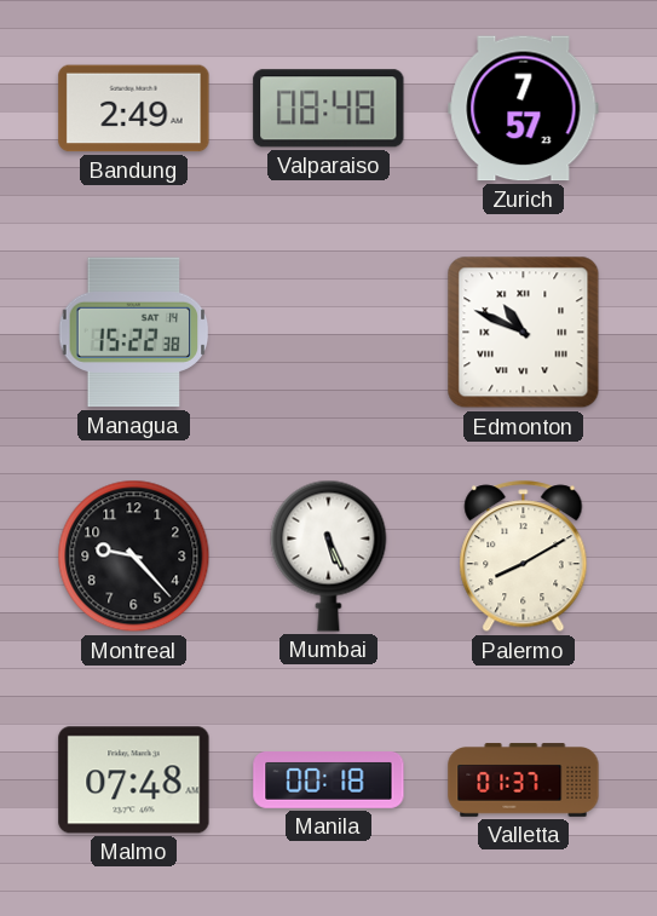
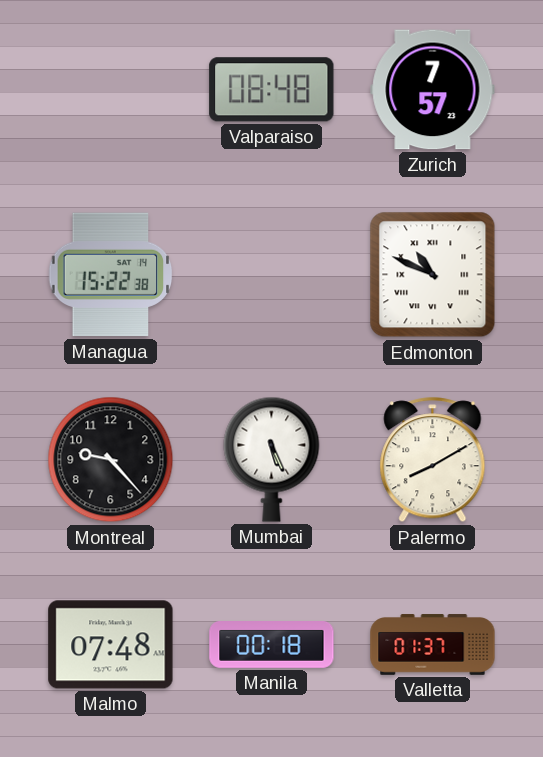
Bandung: 2:49 -> none (134, 109)
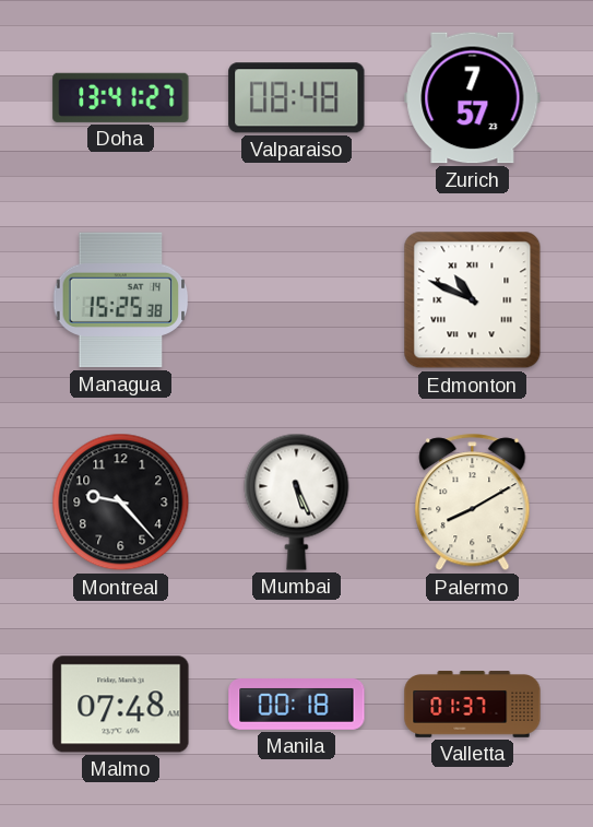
Doha: none -> 13:41 (121, 97)
Managua: 15:22 -> 15:25 (121, 300)
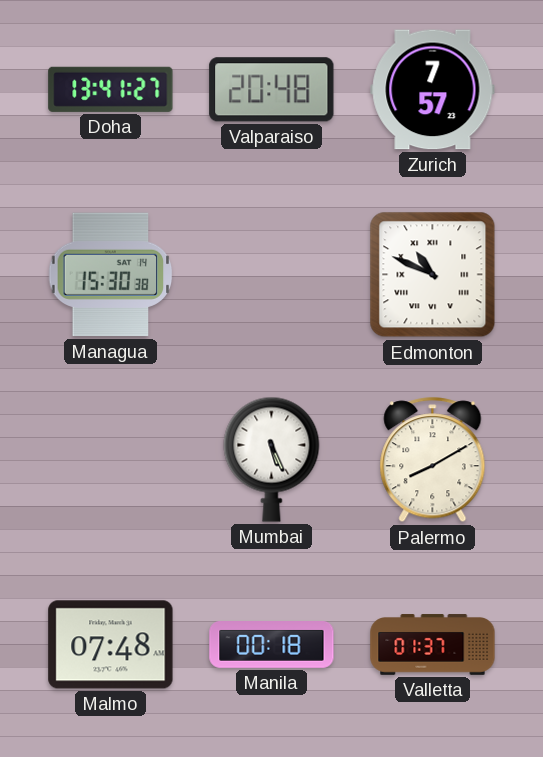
Valparaiso: 08:48 -> 20:48 (272, 90)
Managua: 15:25 -> 15:30 (111, 275)
Montreal: 9:23 -> none (121, 503)
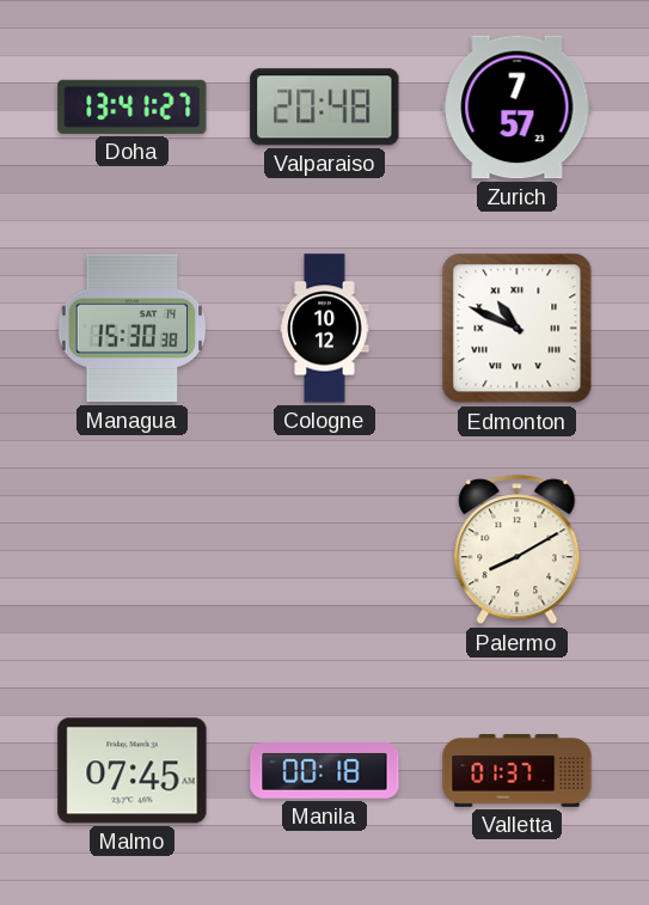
Cologne: none -> 10:12 (325, 329)
Mumbai: 5:26 -> none (272, 459)
Malmo: 07:48 -> 07:45 (133, 771)
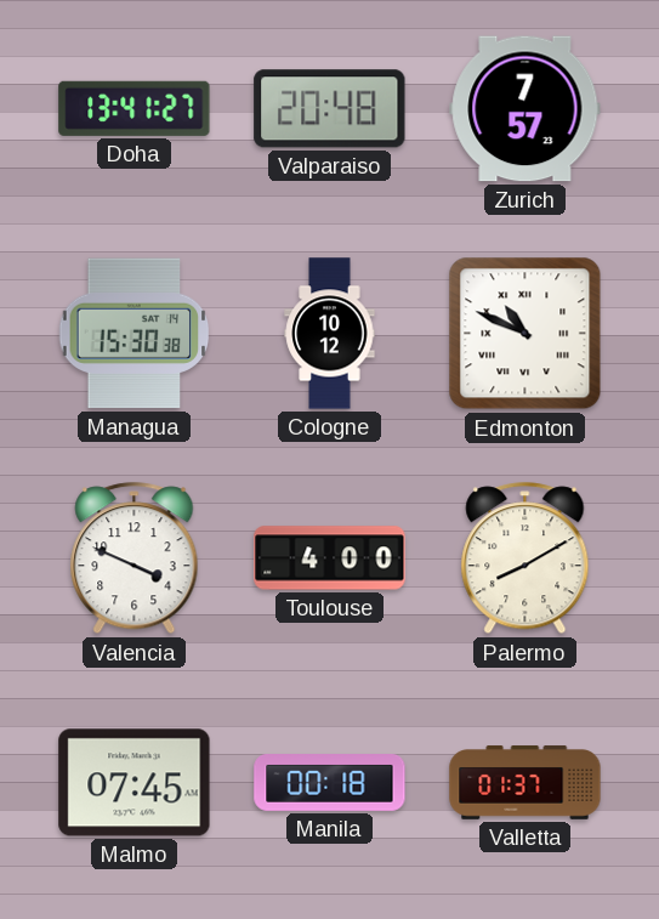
Valencia: none -> 3:49 (135, 558)
Toulouse: none -> 4:00 (330, 558)
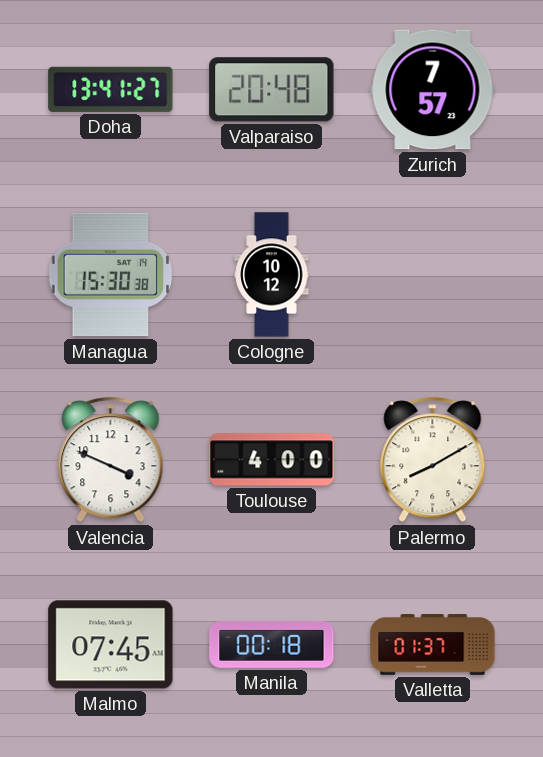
Edmonton: 10:49 -> none (526, 334)
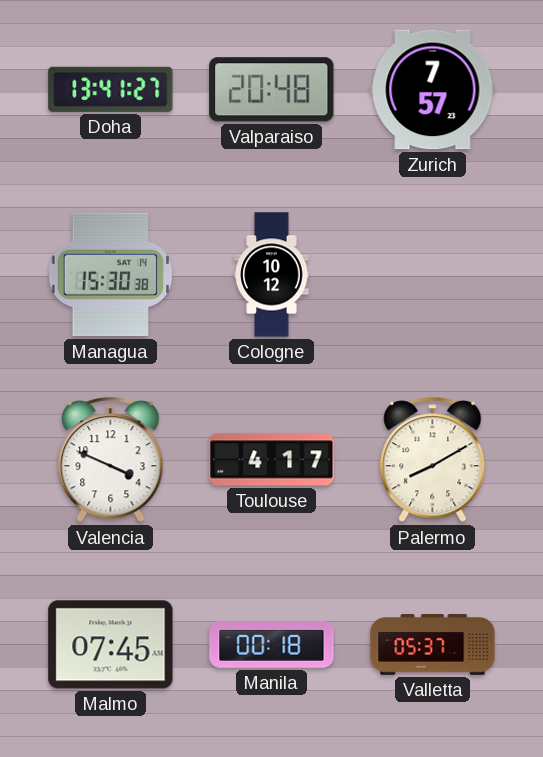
Toulouse: 4:00 -> 4:17 (272, 460)
Valletta: 01:37 -> 05:37 (433, 645)
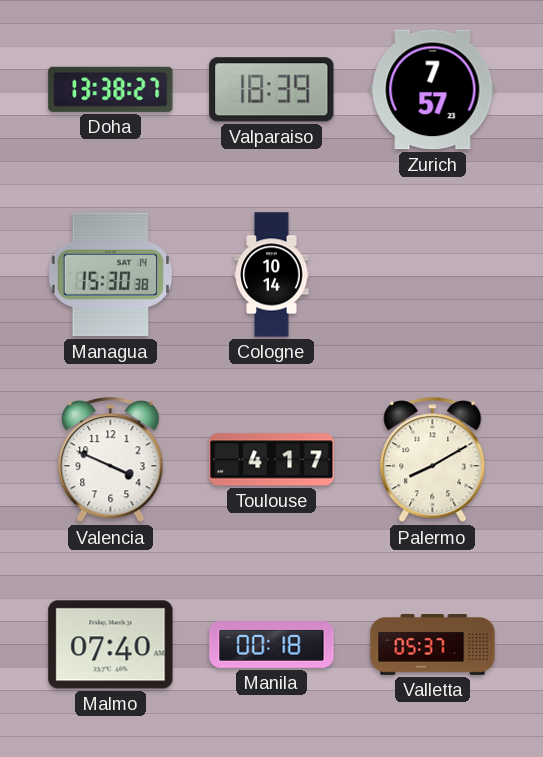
Doha: 13:41 -> 13:38 (111, 89)
Valparaiso: 20:48 -> 18:39 (272, 90)
Cologne: 10:12 -> 10:14 (272, 275)
Malmo: 07:45 -> 07:40 (111, 645)
